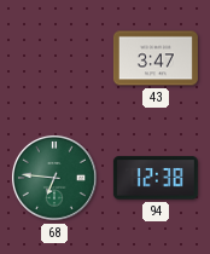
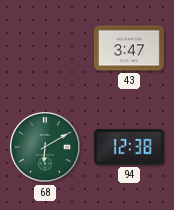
68: 6:46 -> 6:10 (45, 147)
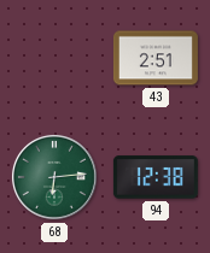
43: 3:47 -> 2:51 (156, 58)
68: 6:10 -> 6:14 (54, 177)
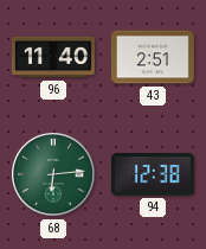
96: none -> 11:40 (53, 57)
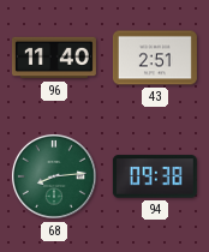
68: 6:14 -> 8:14 (54, 176)
94: 12:38 -> 09:38 (155, 176)
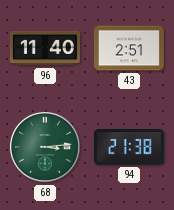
68: 8:14 -> 3:14 (45, 147)
94: 09:38 -> 21:38 (129, 147)
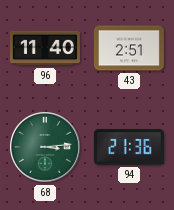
94: 21:38 -> 21:36 (129, 147)
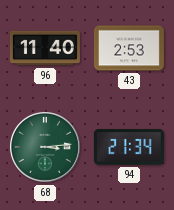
43: 2:51 -> 2:53 (129, 48)
94: 21:36 -> 21:34 (129, 147)
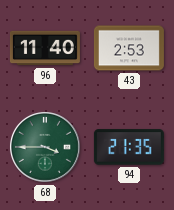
68: 3:14 -> 3:45 (45, 147)
94: 21:34 -> 21:35 (129, 147)
